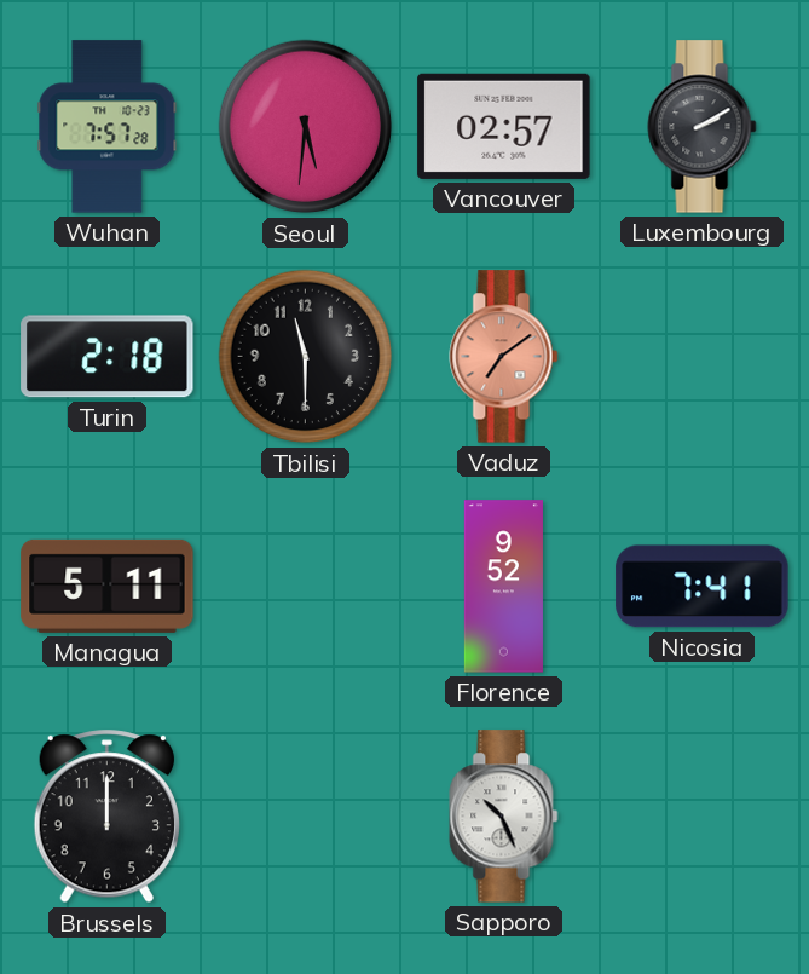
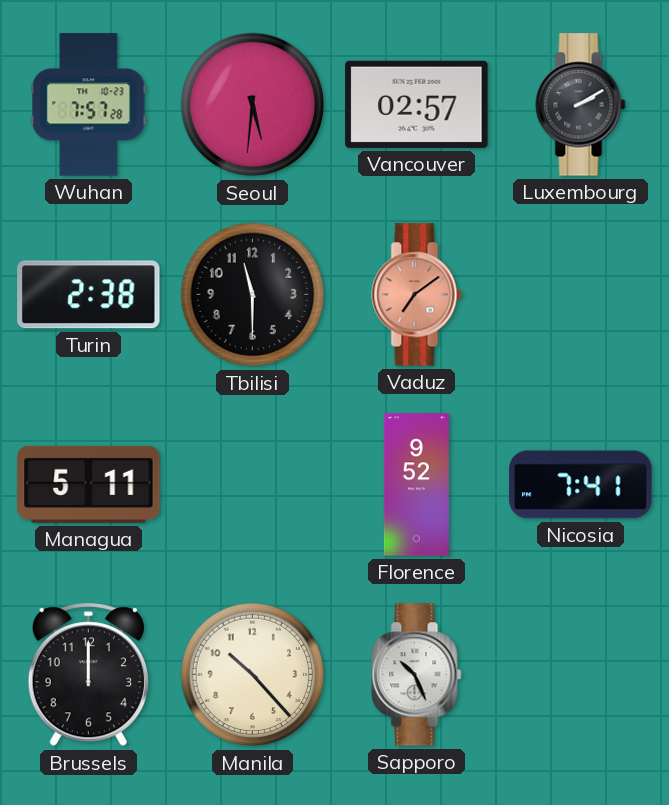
Turin: 2:18 -> 2:38 (89, 295)
Manila: none -> 10:23 (253, 675)
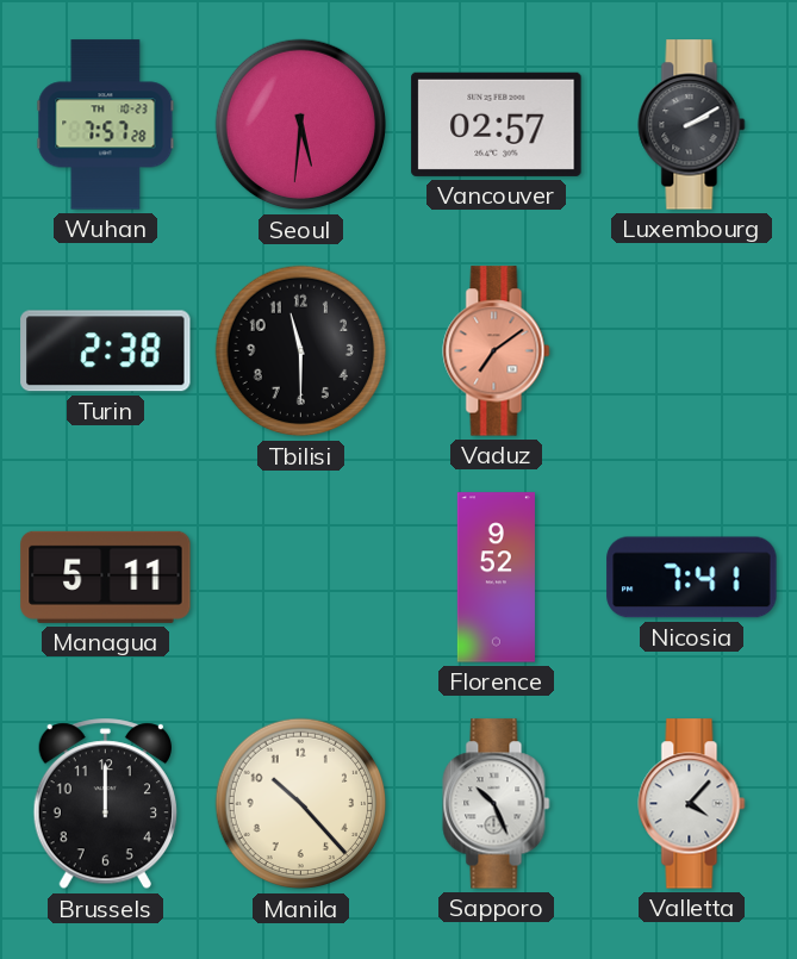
Valletta: none -> 4:07 (692, 804)
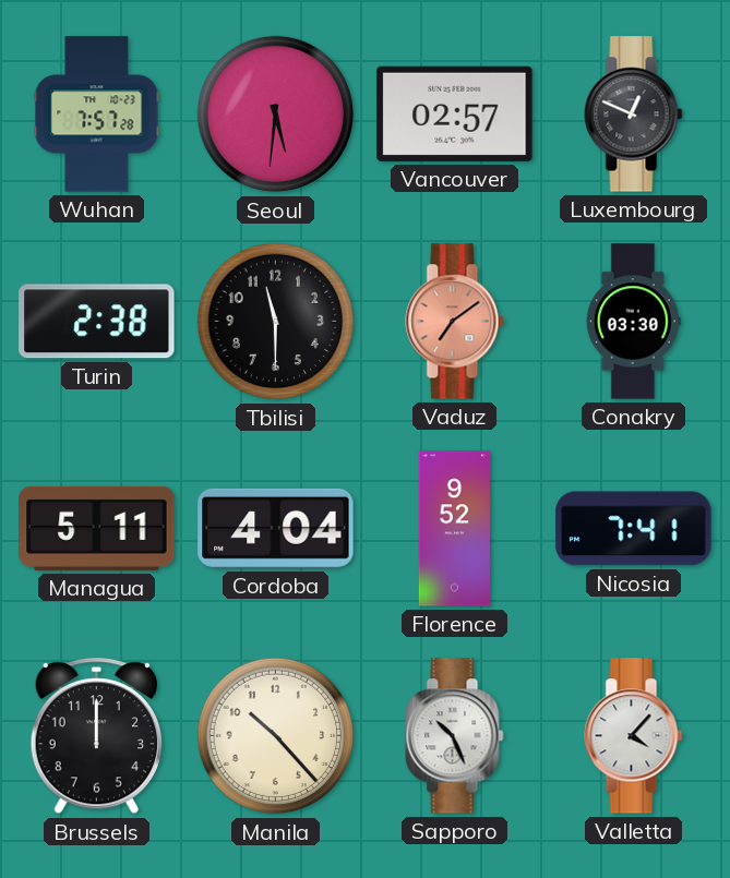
Luxembourg: 2:10 -> 12:49 (634, 115)
Conakry: none -> 03:30 (633, 322)
Cordoba: none -> 4:04 (276, 528)
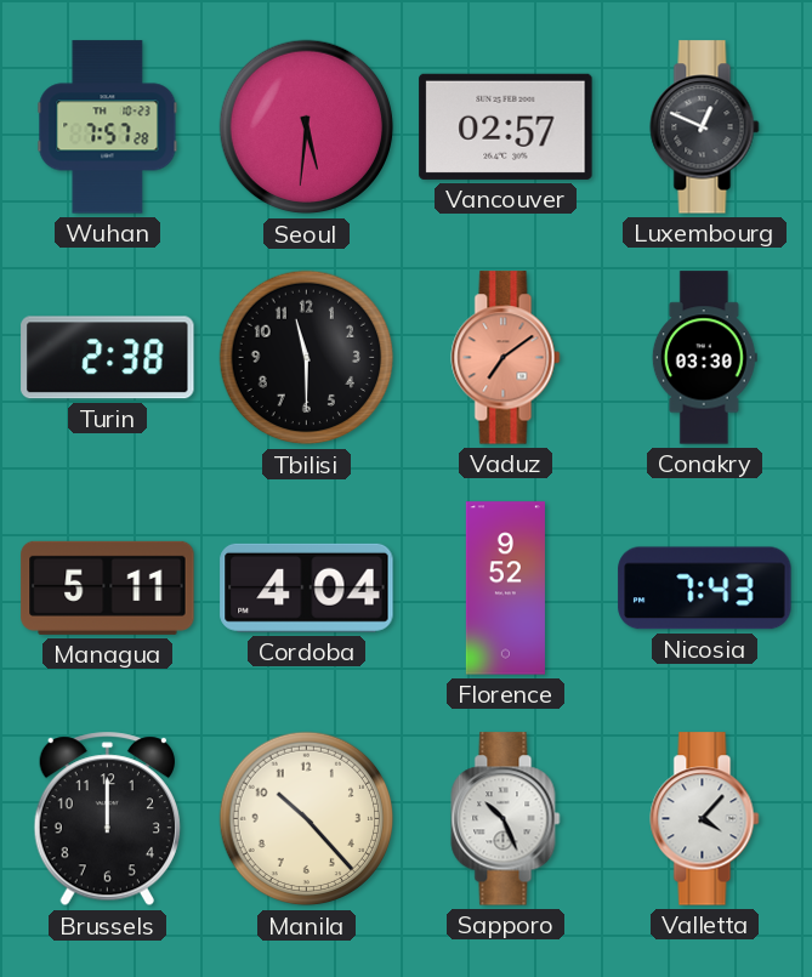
Nicosia: 7:41 -> 7:43 (705, 589)
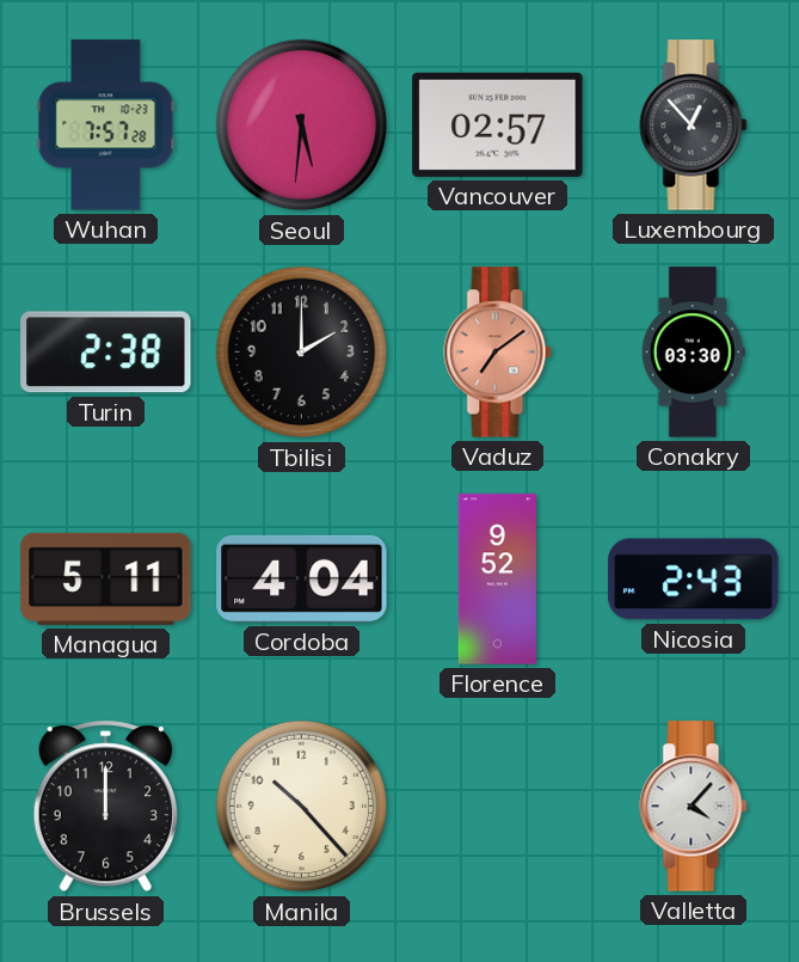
Luxembourg: 12:49 -> 12:53 (694, 125)
Tbilisi: 11:30 -> 2:00 (302, 353)
Nicosia: 7:43 -> 2:43 (694, 580)
Sapporo: 10:26 -> none (506, 819)
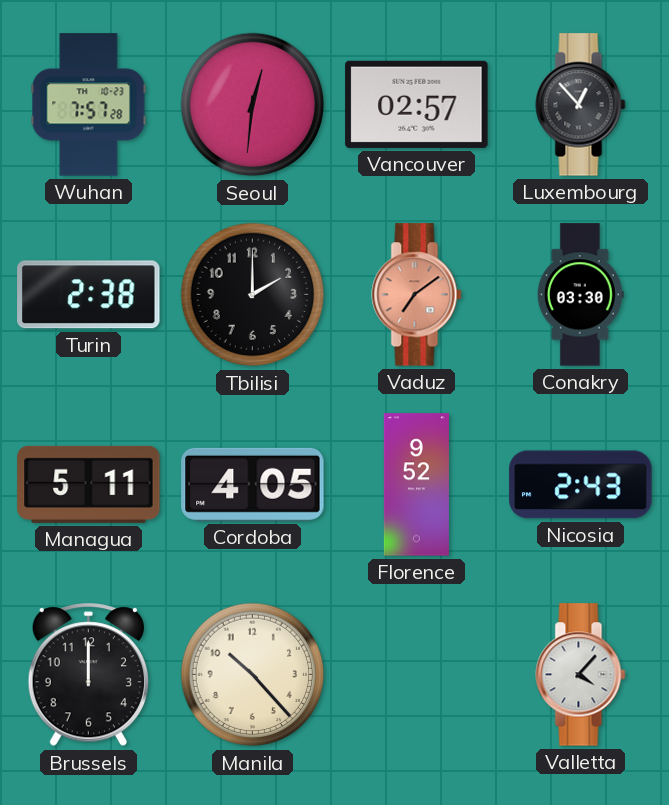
Seoul: 5:31 -> 12:31 (253, 105)
Cordoba: 4:04 -> 4:05 (253, 484)
